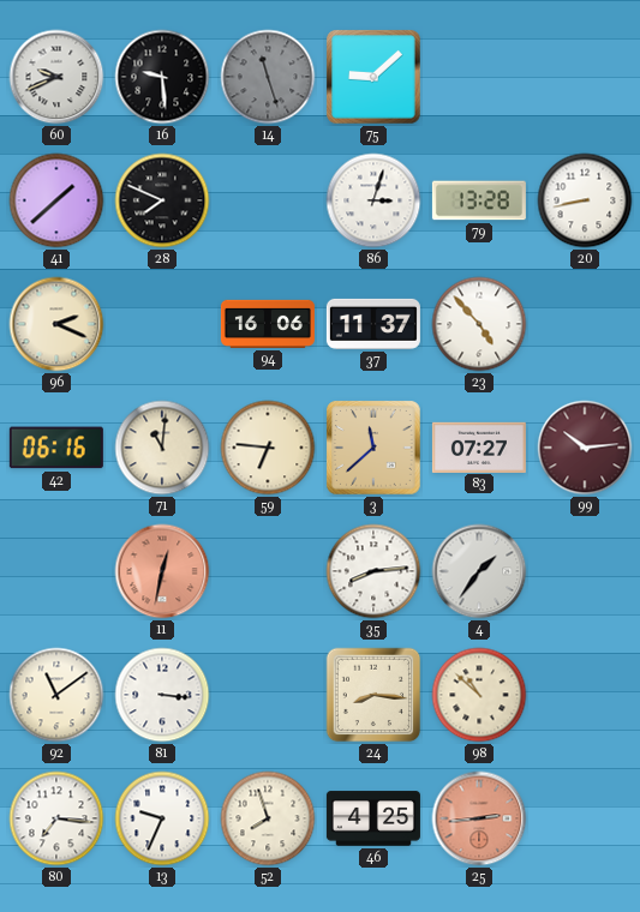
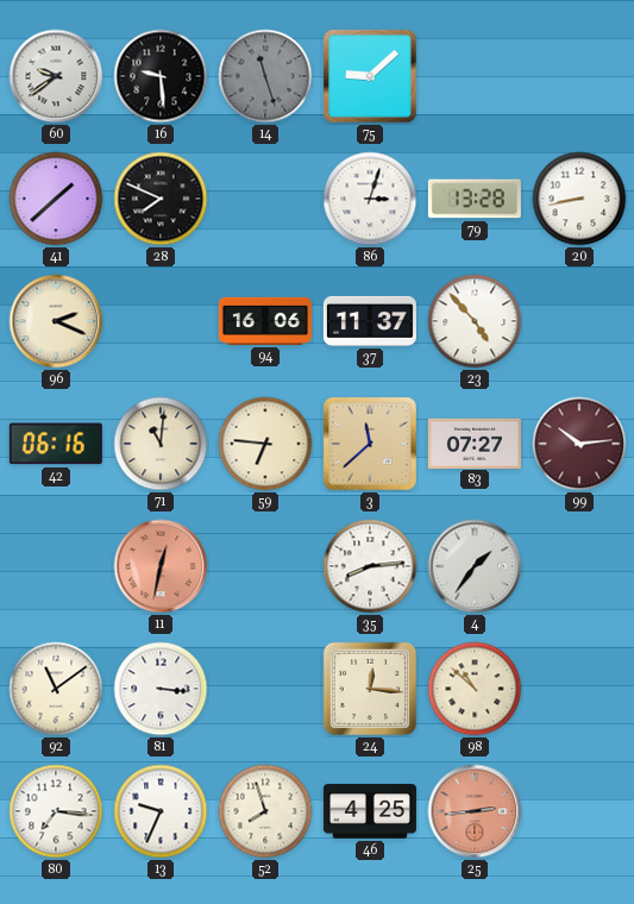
60: 9:41 -> 9:39 (56, 76)
24: 8:16 -> 12:16 (370, 689)
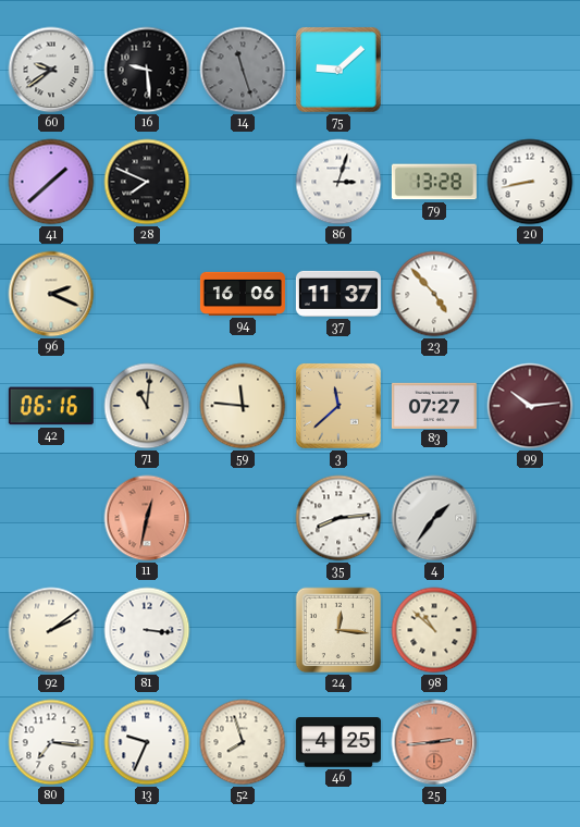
59: 6:46 -> 11:46 (243, 406)
92: 11:09 -> 2:09 (51, 630)
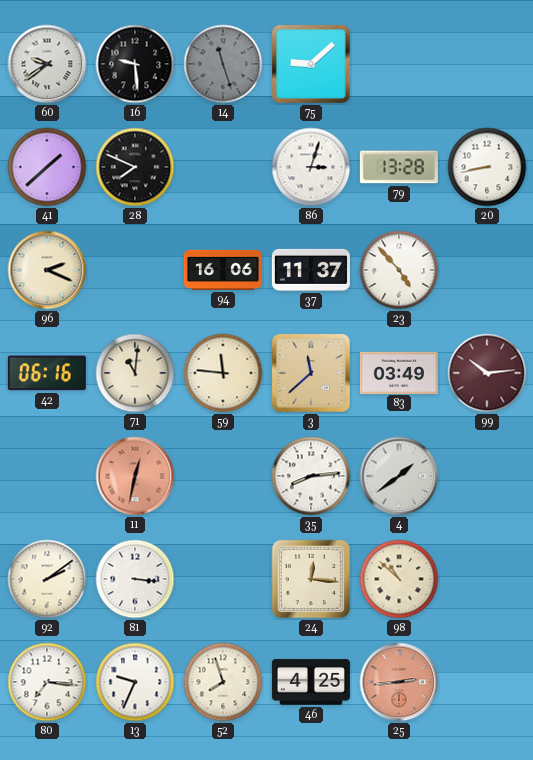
83: 07:27 -> 03:49 (399, 372)
4: 1:36 -> 1:39 (399, 476)
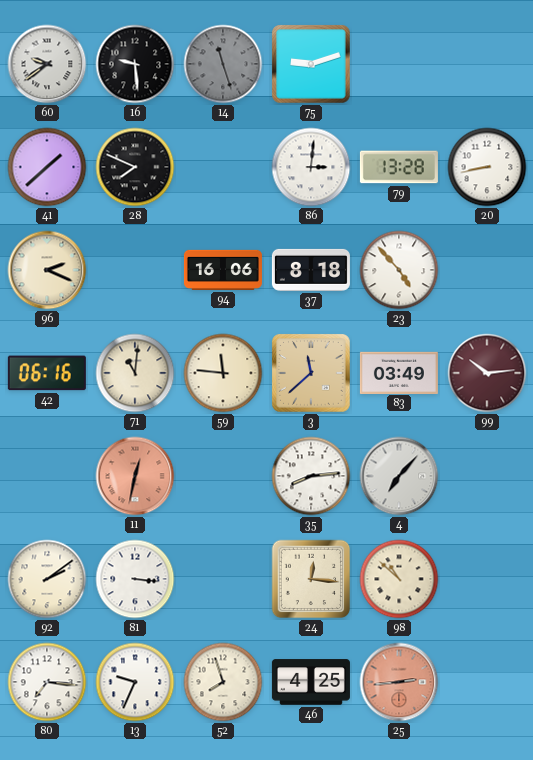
75: 9:08 -> 9:12 (311, 64)
86: 3:03 -> 3:01 (311, 167)
37: 11:37 -> 8:18 (311, 270)
4: 1:39 -> 7:07 (399, 476)
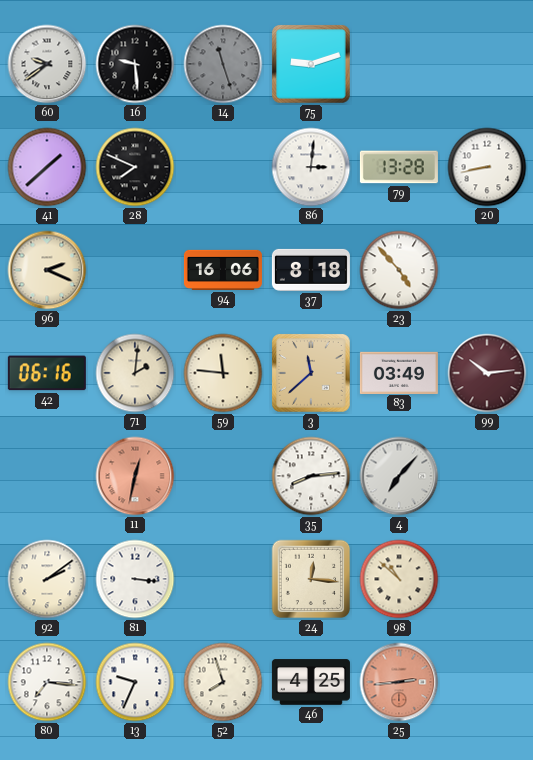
71: 11:01 -> 2:01 (135, 373)
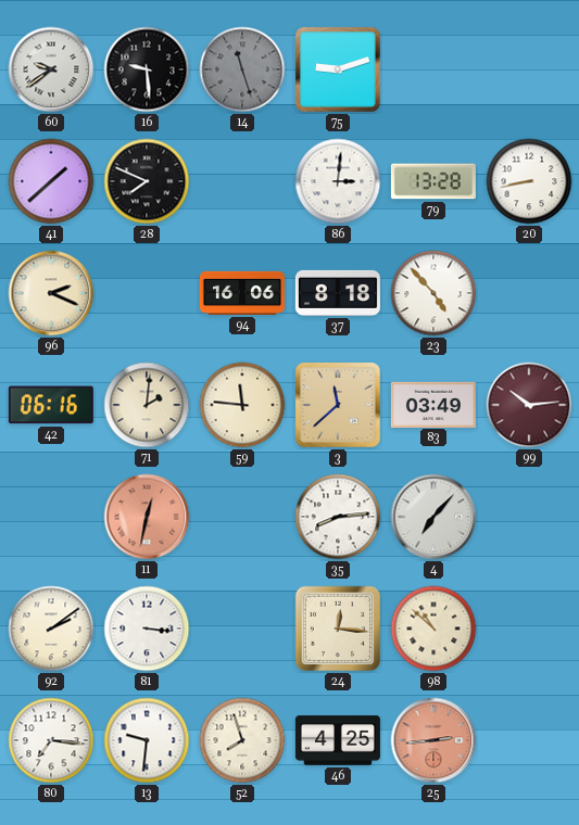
13: 9:34 -> 9:31 (147, 740)
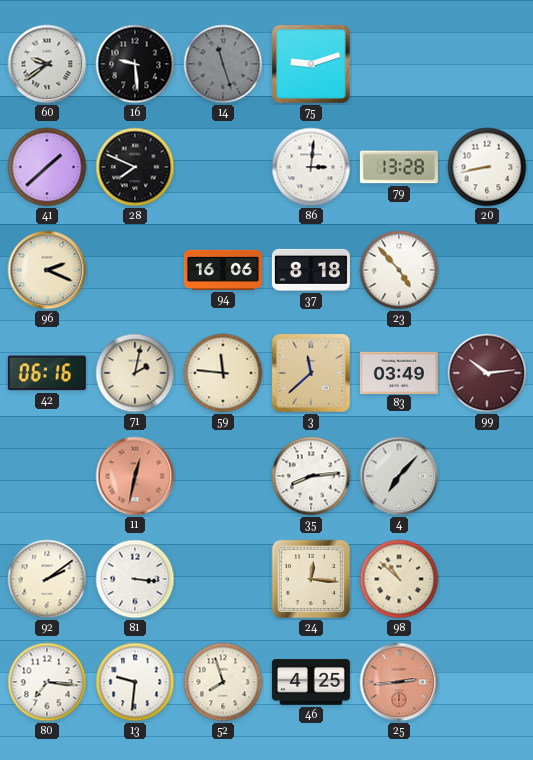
71: 2:01 -> 2:02 (135, 373)
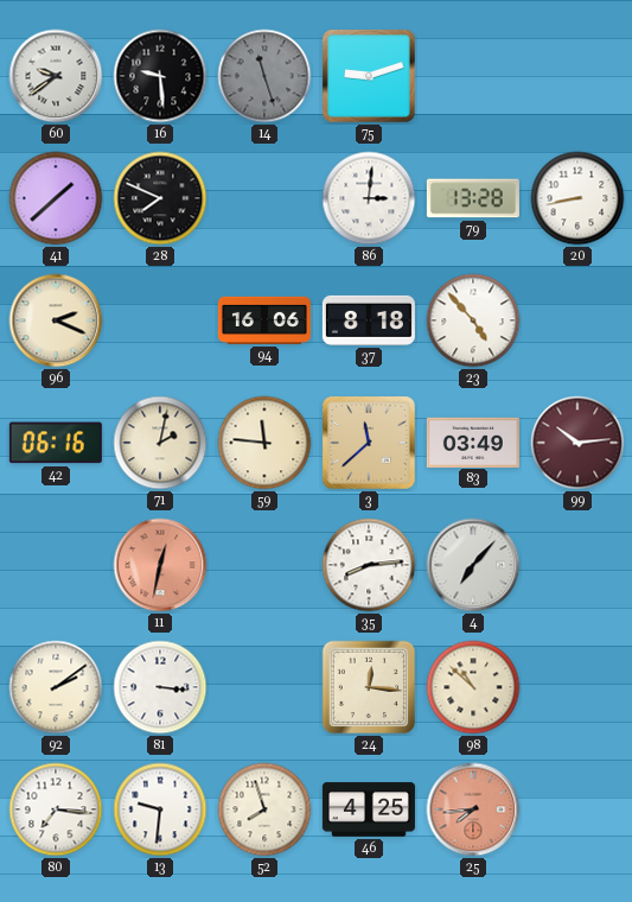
25: 2:44 -> 7:44 (473, 809)
